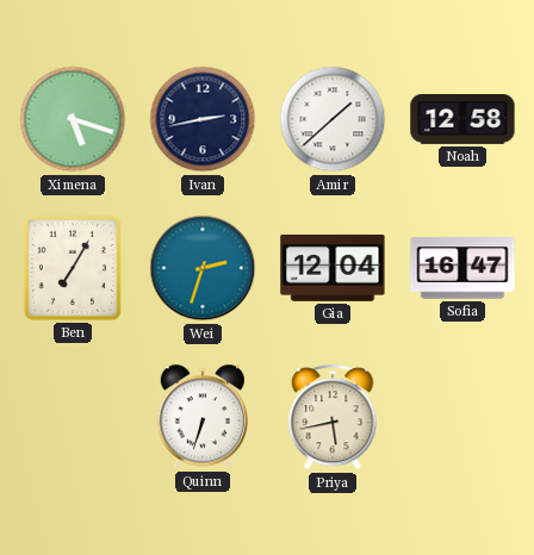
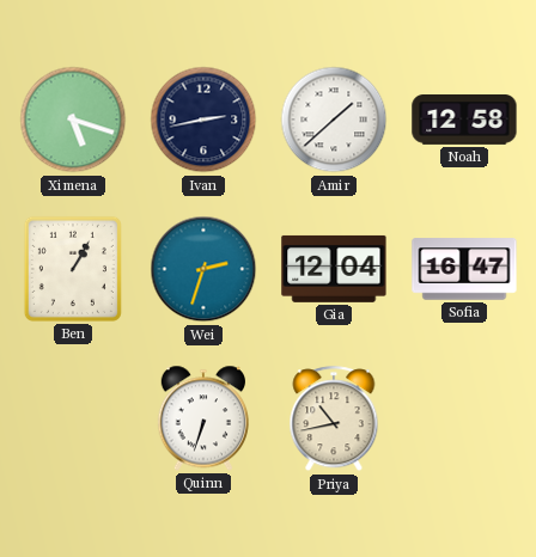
Ben: 7:05 -> 1:05 (73, 269)
Priya: 5:43 -> 10:43 (334, 420)
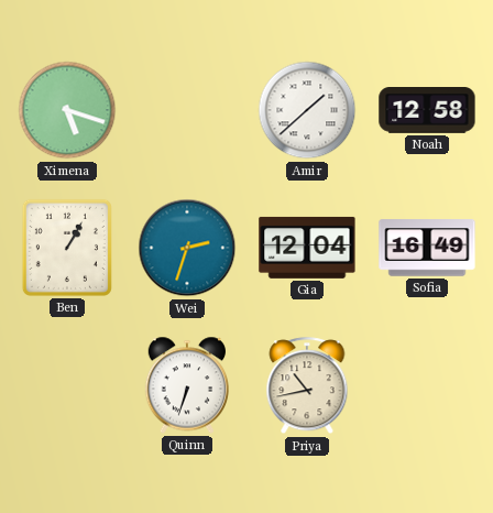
Ivan: 2:43 -> none (203, 120)
Sofia: 16:47 -> 16:49 (427, 248)
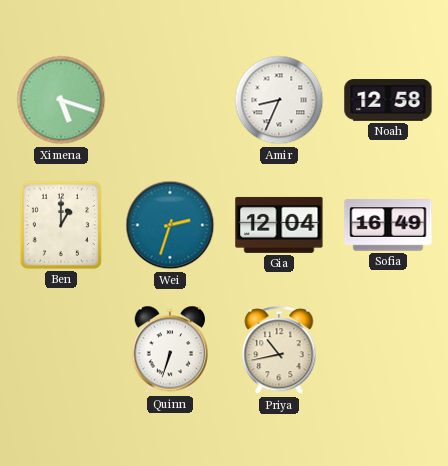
Amir: 1:38 -> 8:34 (279, 100)
Ben: 1:05 -> 1:00 (61, 225)
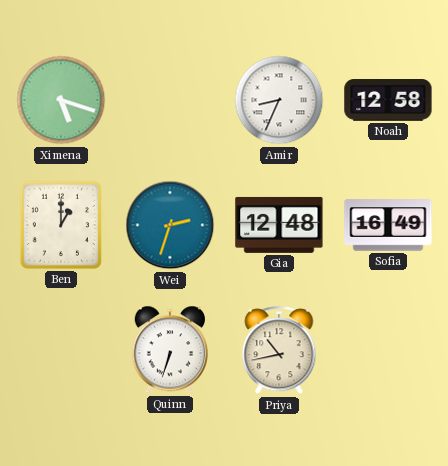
Gia: 12:04 -> 12:48 (279, 225)
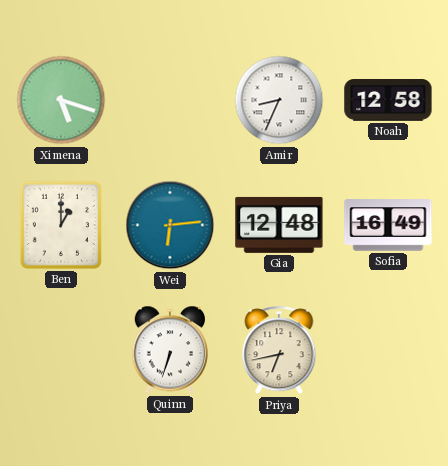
Wei: 2:33 -> 6:14 (170, 225)
Priya: 10:43 -> 6:43 (279, 351)
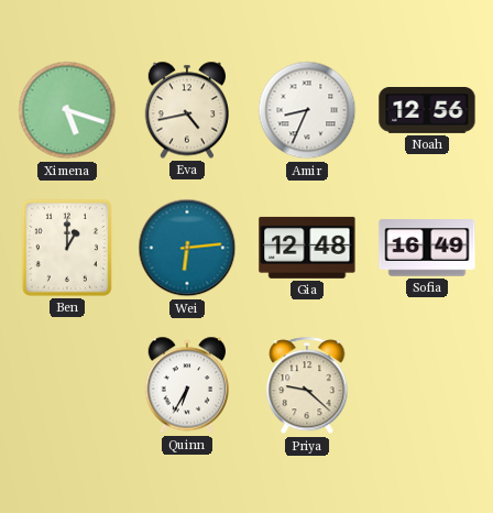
Eva: none -> 4:43 (187, 110)
Noah: 12:58 -> 12:56 (427, 110)
Quinn: 6:33 -> 6:35 (187, 385)
Priya: 6:43 -> 9:22 (307, 386)
